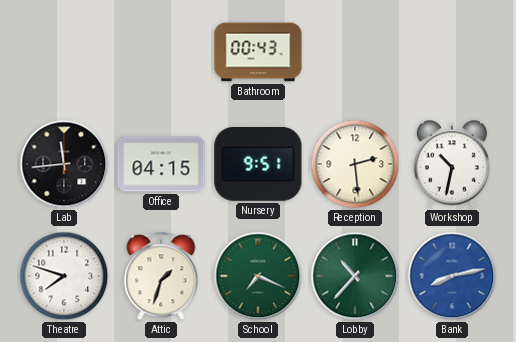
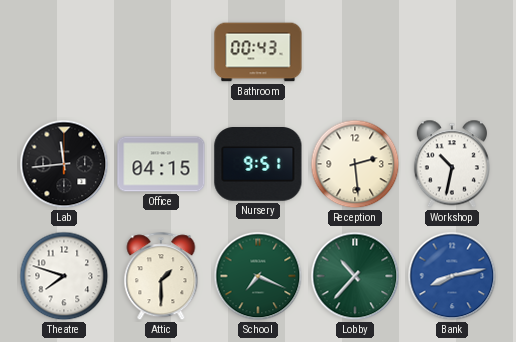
Attic: 1:33 -> 1:30 (161, 277)
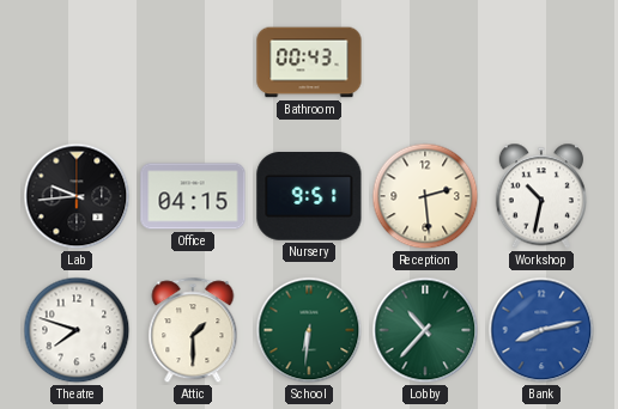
Lab: 11:44 -> 9:44 (77, 196)
School: 7:19 -> 6:31 (309, 330)
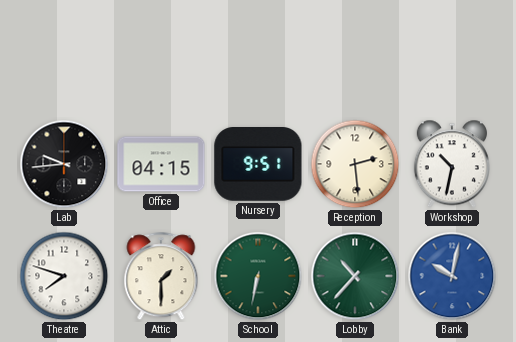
Bathroom: 00:43 -> none (309, 62)
School: 6:31 -> 6:32 (258, 276)
Bank: 8:13 -> 10:02 (452, 276)
